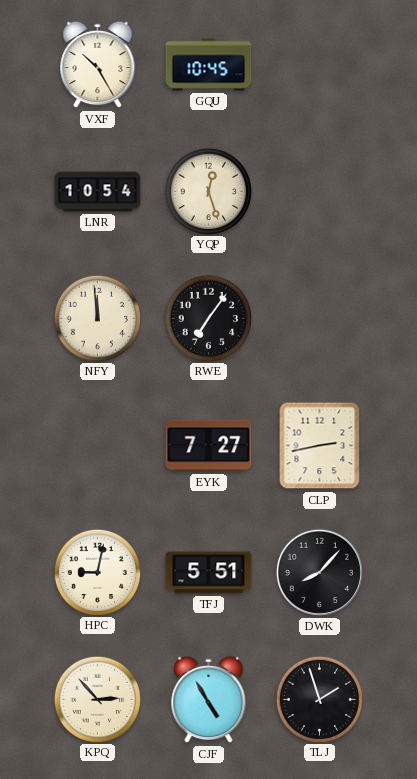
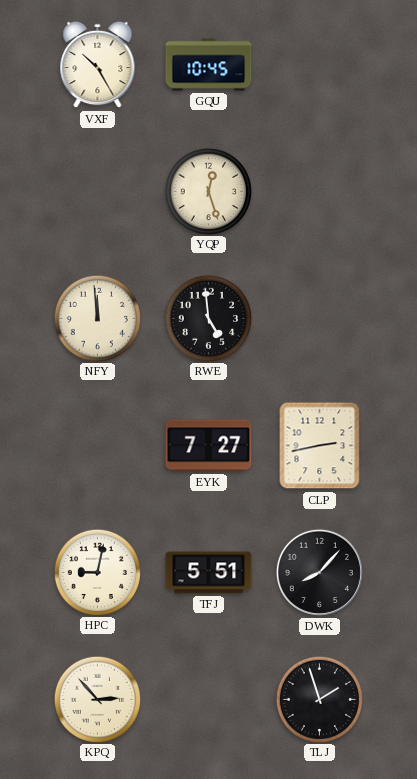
LNR: 10:54 -> none (98, 192)
RWE: 7:06 -> 4:59 (208, 318)
CJF: 4:55 -> none (209, 700)
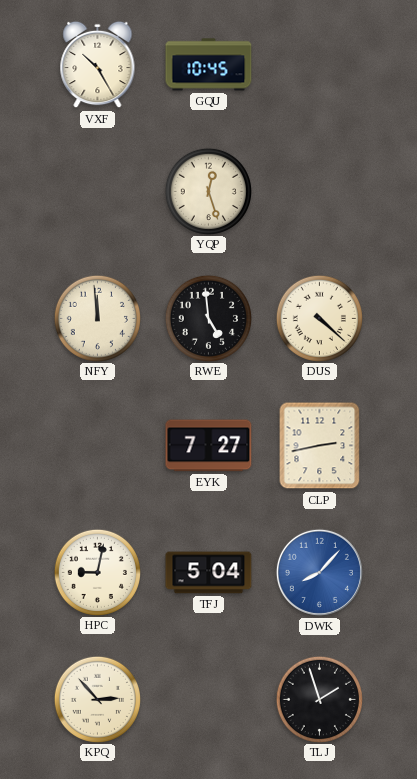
DUS: none -> 4:22 (319, 318)
TFJ: 5:51 -> 5:04 (209, 573)
DWK dial: black -> blue (319, 572)
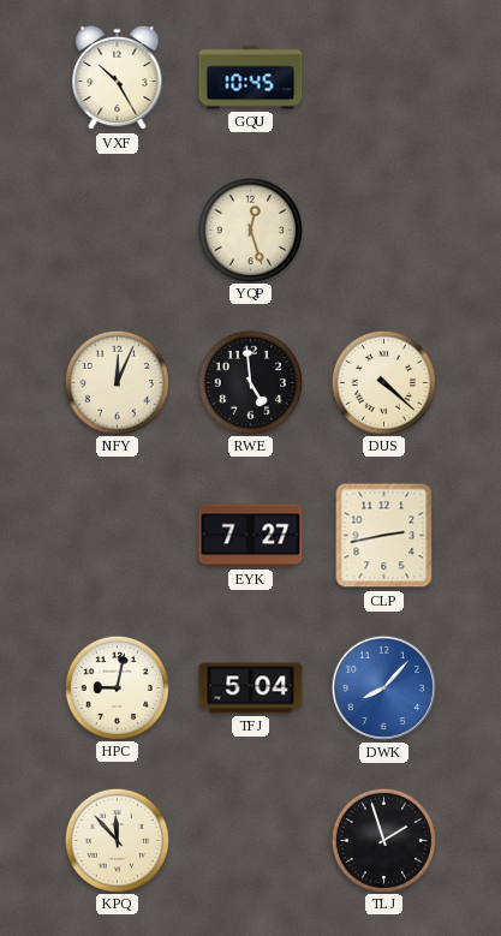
NFY: 11:59 -> 12:04 (117, 382)
KPQ: 2:53 -> 11:53 (117, 840)
